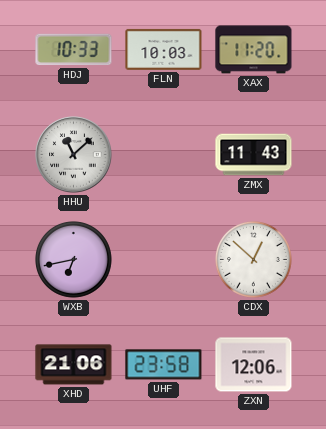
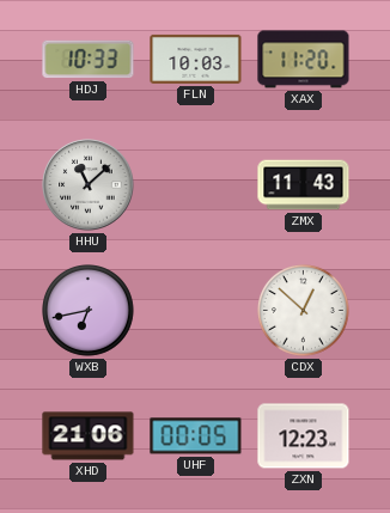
UHF: 23:58 -> 00:05 (196, 436)
ZXN: 12:06 -> 12:23 (304, 436)
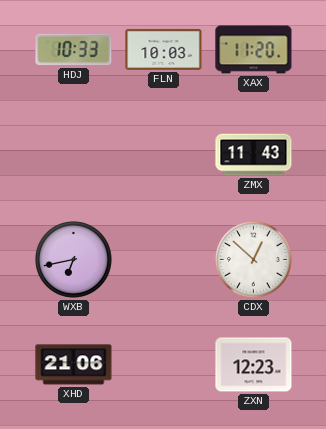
HHU: 11:08 -> none (89, 185)
UHF: 00:05 -> none (196, 436)
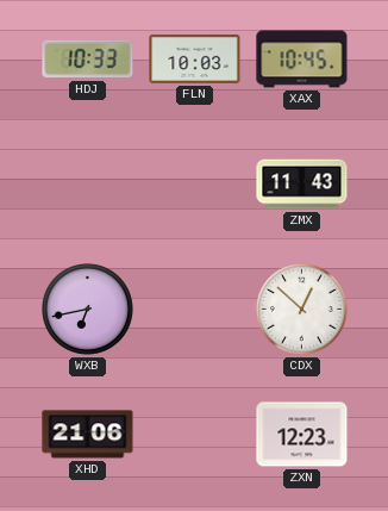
XAX: 11:20 -> 10:45 (302, 60)
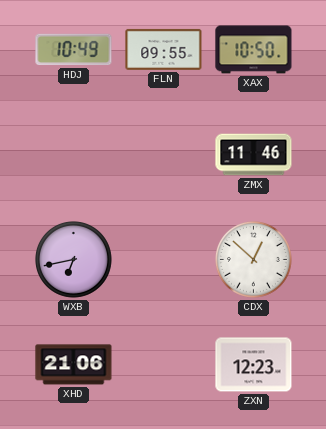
HDJ: 10:33 -> 10:49 (74, 50)
FLN: 10:03 -> 09:55 (164, 49)
XAX: 10:45 -> 10:50 (254, 50)
ZMX: 11:43 -> 11:46 (254, 155)
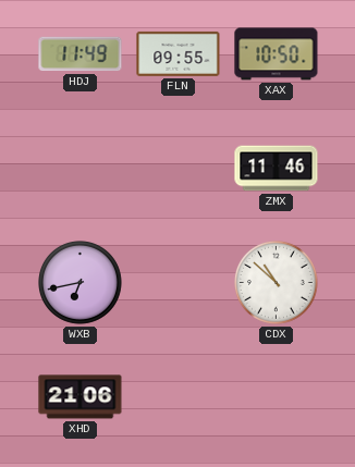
HDJ: 10:49 -> 11:49 (81, 54)
CDX: 12:52 -> 10:52 (277, 283)
ZXN: 12:23 -> none (254, 365)
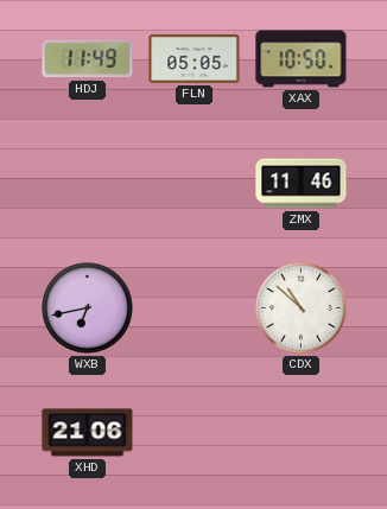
FLN: 09:55 -> 05:05 (195, 58)
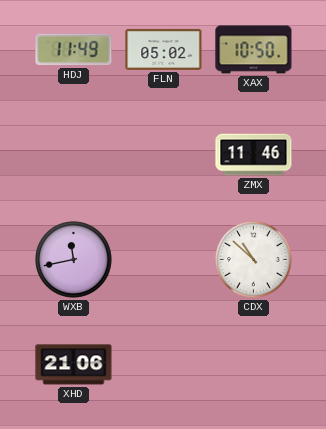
FLN: 05:05 -> 05:02 (164, 49)
WXB: 6:43 -> 11:43 (74, 260)
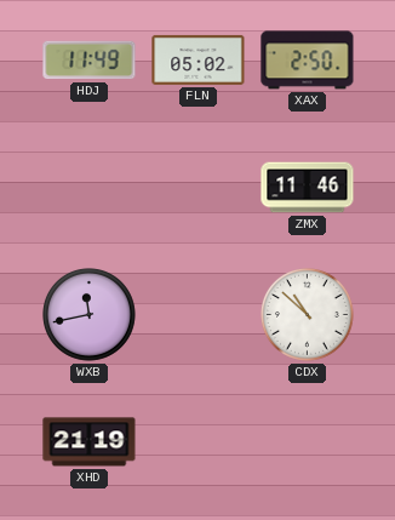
XAX: 10:50 -> 2:50 (308, 61)
XHD: 21:06 -> 21:19 (90, 442)
